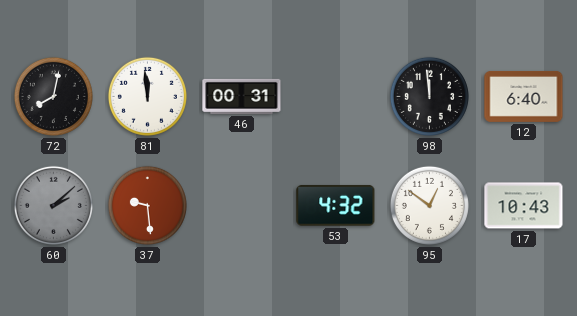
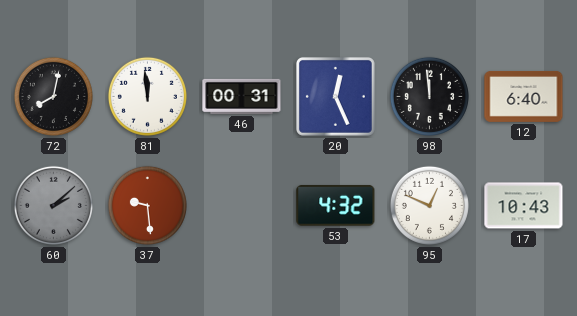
20: none -> 12:26 (335, 96)
95: 12:51 -> 12:49 (429, 205)
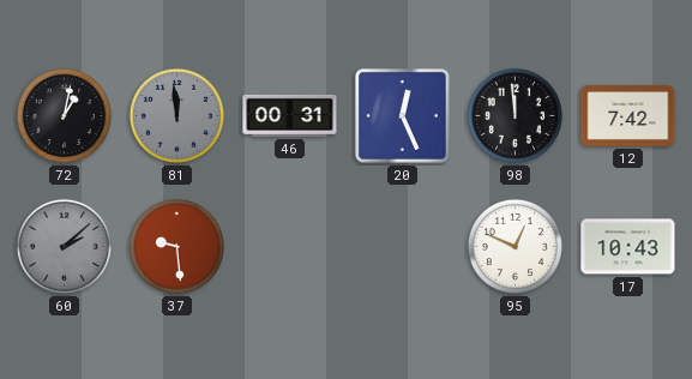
72: 8:02 -> 1:02 (64, 115)
81 dial: white -> grey (176, 115)
12: 6:40 -> 7:42 (628, 115)
53: 4:32 -> none (336, 205)
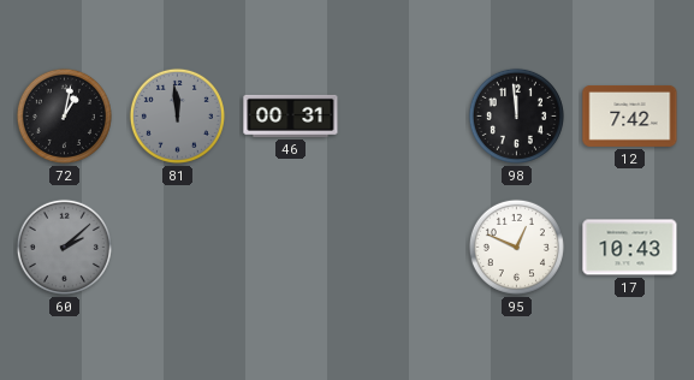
20: 12:26 -> none (402, 115)
37: 9:29 -> none (176, 246)
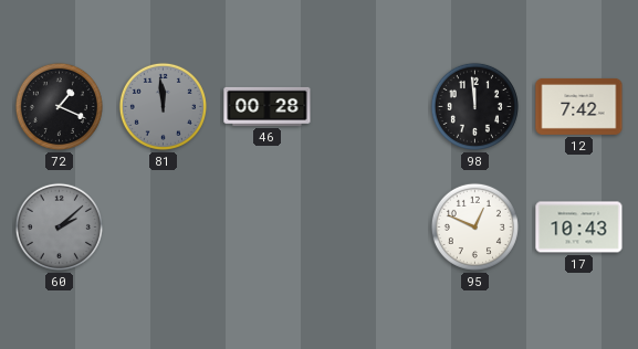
72: 1:02 -> 1:19 (59, 106)
46: 00:31 -> 00:28 (268, 106)
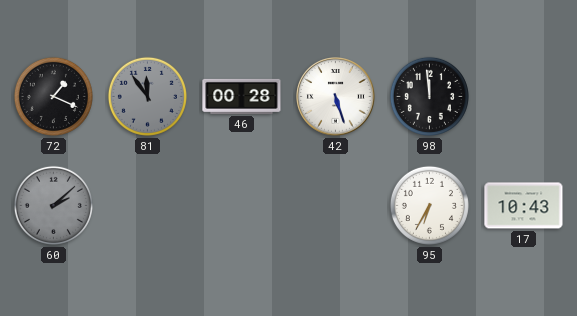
81: 11:59 -> 11:54 (147, 96)
42: none -> 5:27 (336, 97)
12: 7:42 -> none (579, 106)
95: 12:49 -> 6:35 (429, 205)
